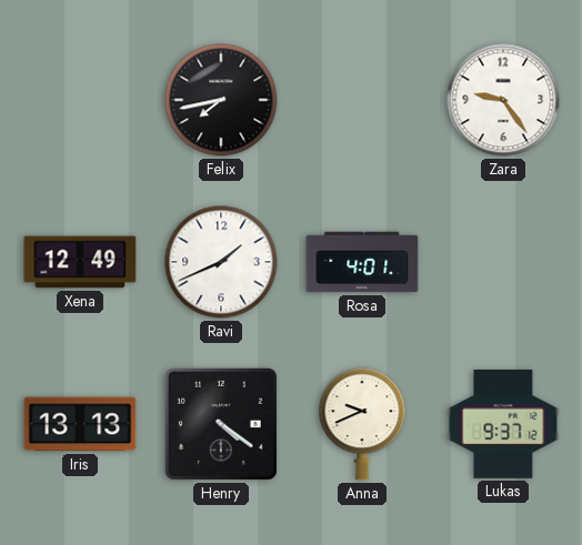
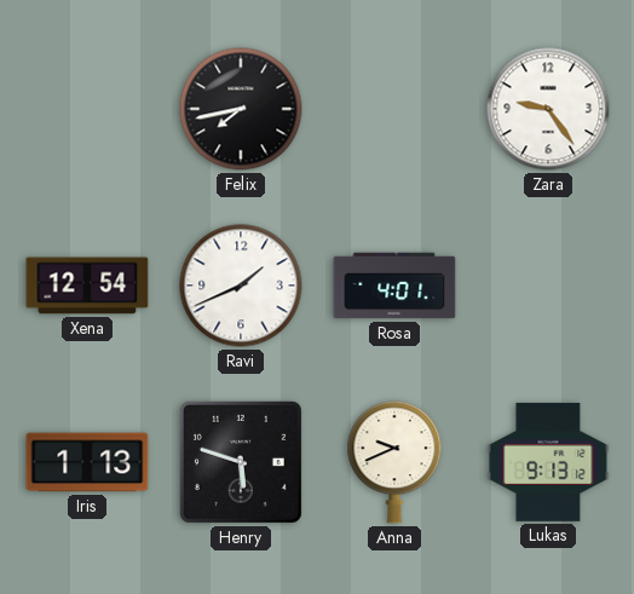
Xena: 12:49 -> 12:54 (87, 286)
Iris: 13:13 -> 1:13 (87, 462)
Henry: 4:21 -> 5:48 (241, 462)
Lukas: 9:37 -> 9:13 (548, 462)
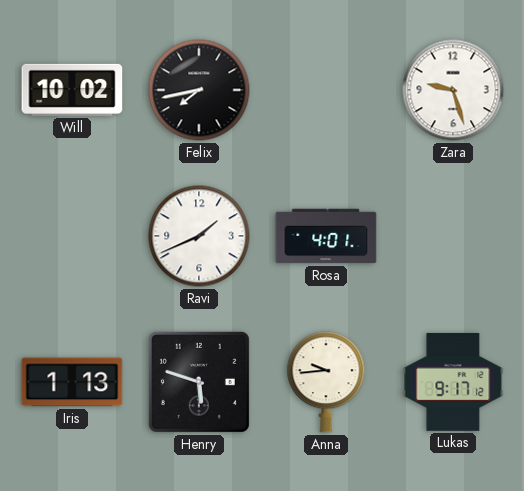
Will: none -> 10:02 (72, 90)
Zara: 9:24 -> 9:27 (453, 90)
Xena: 12:54 -> none (87, 286)
Anna: 9:41 -> 9:44 (326, 382)
Lukas: 9:13 -> 9:17 (453, 382)
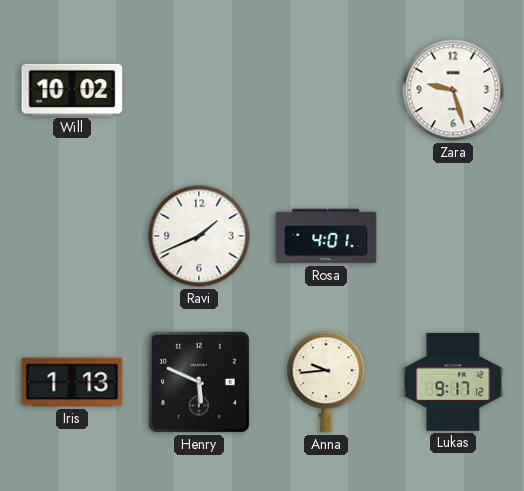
Felix: 7:43 -> none (199, 90)
Henry: 5:48 -> 5:49 (199, 382)
